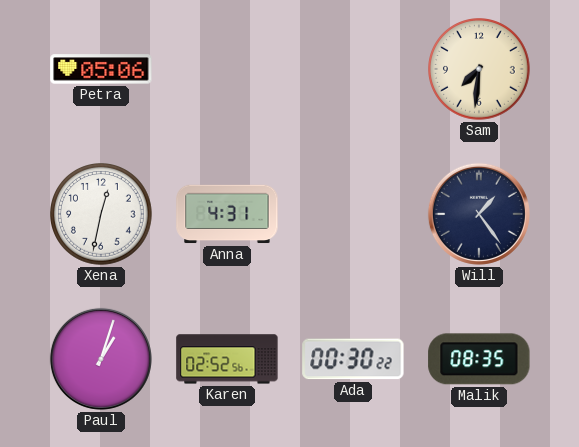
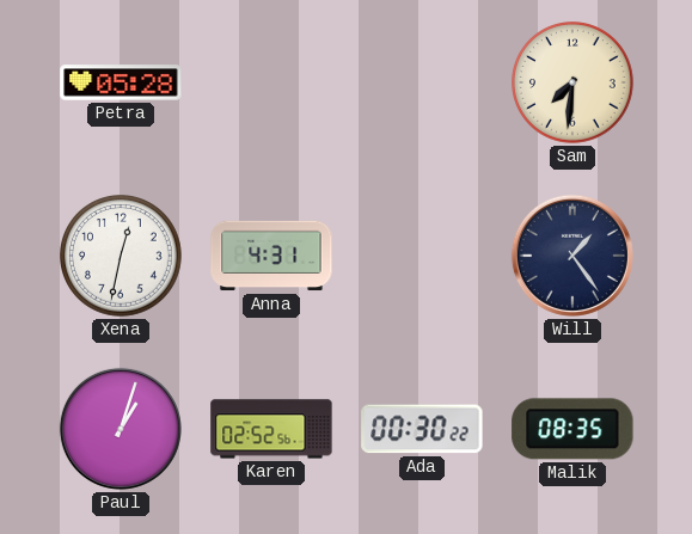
Petra: 05:06 -> 05:28 (121, 82)
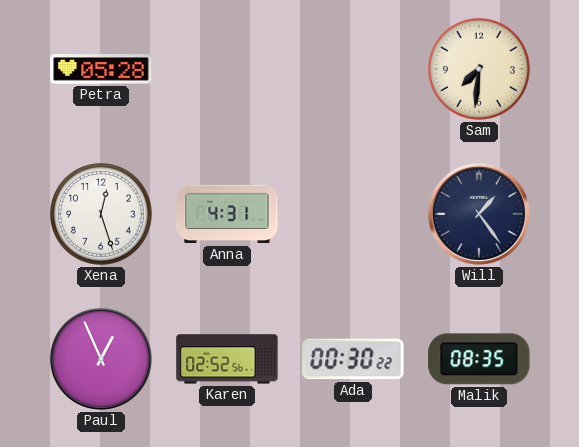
Xena: 12:32 -> 12:27 (102, 215)
Paul: 1:03 -> 12:56 (101, 359)
